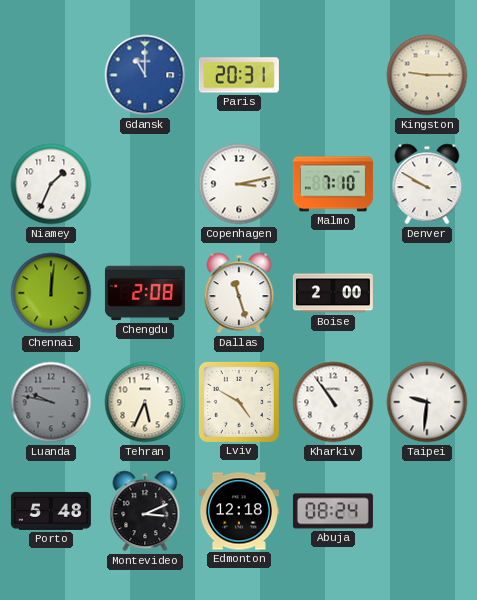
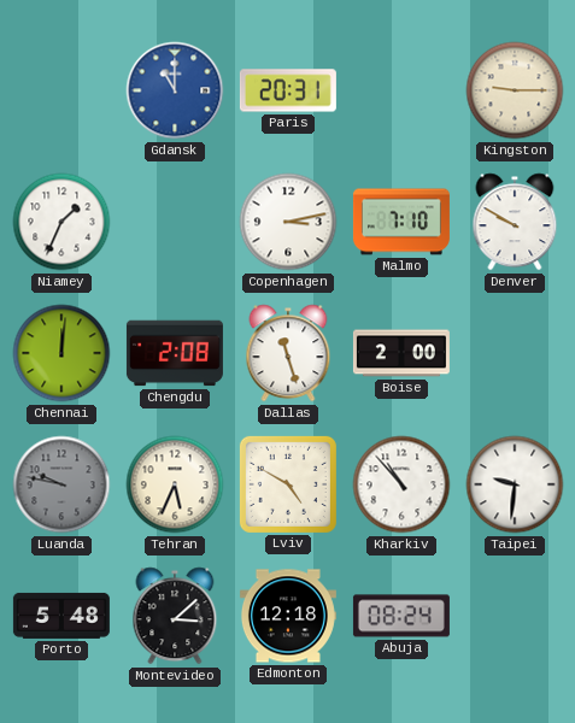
Kharkiv: 10:54 -> 10:53 (401, 484)
Montevideo: 3:11 -> 3:08 (175, 616)
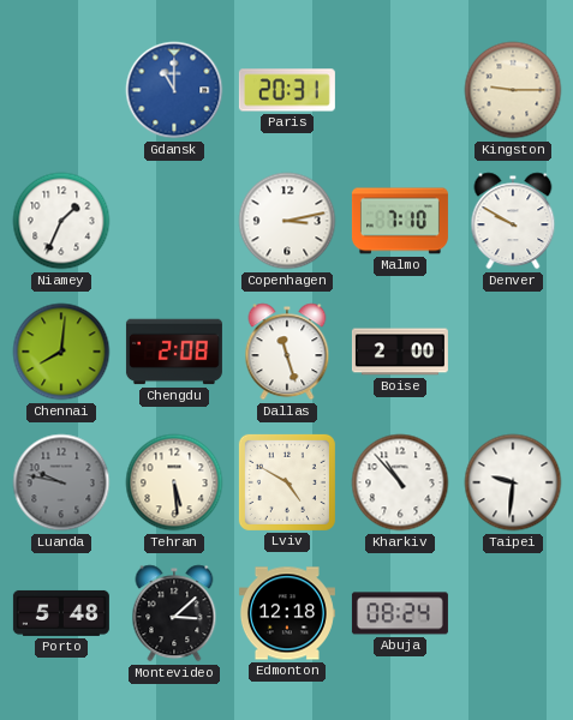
Chennai: 12:01 -> 8:01 (61, 352)
Tehran: 5:34 -> 5:29 (174, 482)
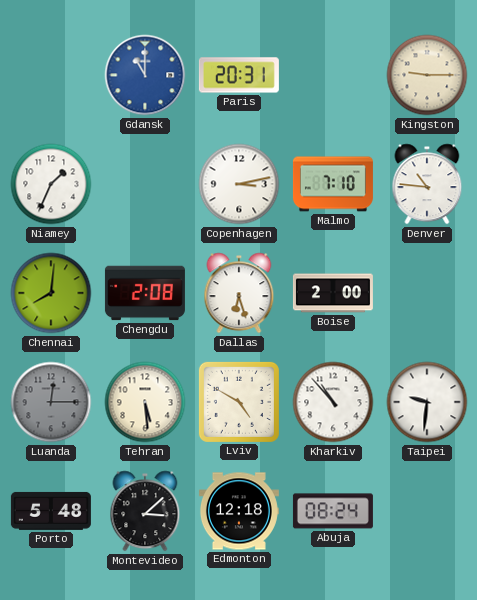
Denver: 9:50 -> 10:46 (427, 184)
Dallas: 11:27 -> 6:27 (239, 293)
Luanda: 9:47 -> 12:15 (51, 402)
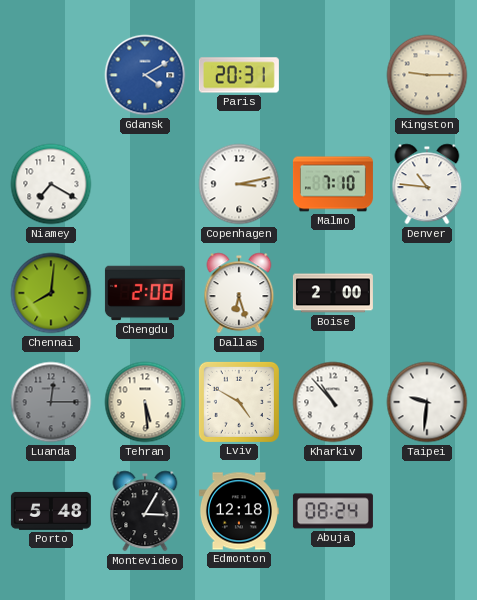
Gdansk: 11:00 -> 4:10 (145, 75)
Niamey: 1:34 -> 7:20 (51, 184)
Montevideo: 3:08 -> 3:05 (145, 511)
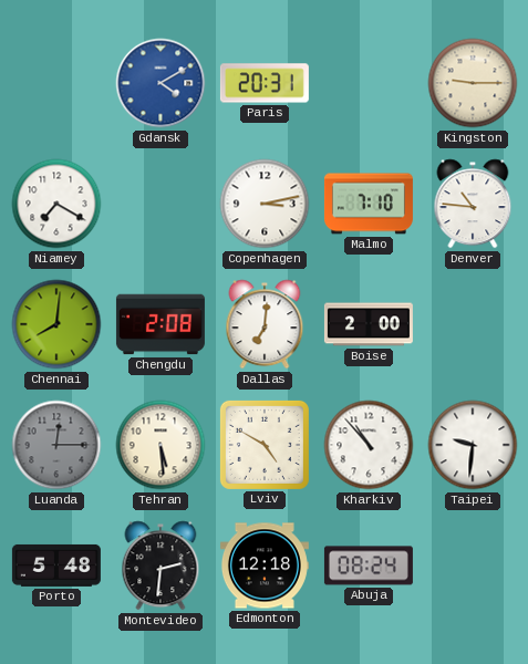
Dallas: 6:27 -> 7:01 (265, 324)
Montevideo: 3:05 -> 2:31 (161, 566)
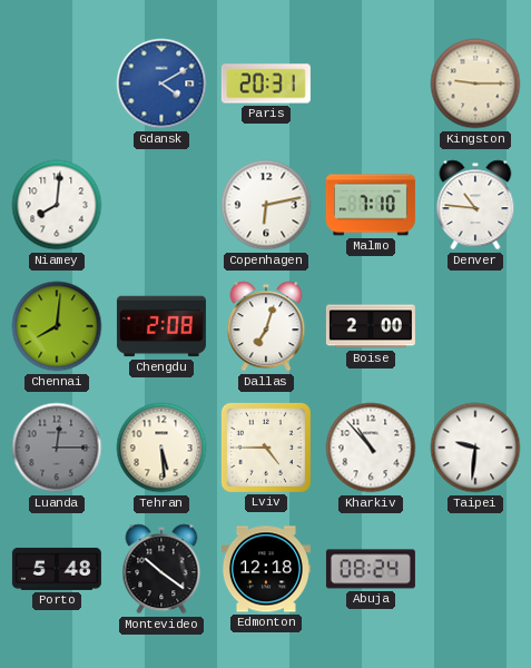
Niamey: 7:20 -> 8:01 (57, 205)
Copenhagen: 3:13 -> 6:13 (266, 205)
Dallas: 7:01 -> 7:03 (266, 326)
Lviv: 4:50 -> 4:45 (266, 448)
Montevideo: 2:31 -> 10:21 (161, 569)
